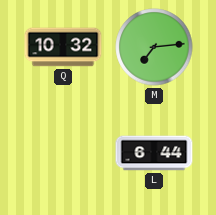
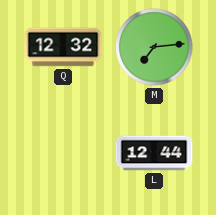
Q: 10:32 -> 12:32 (63, 47)
L: 6:44 -> 12:44 (154, 153)
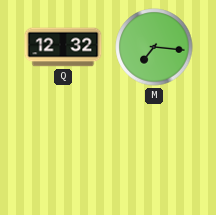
M: 7:14 -> 7:16 (154, 47)
L: 12:44 -> none (154, 153)
